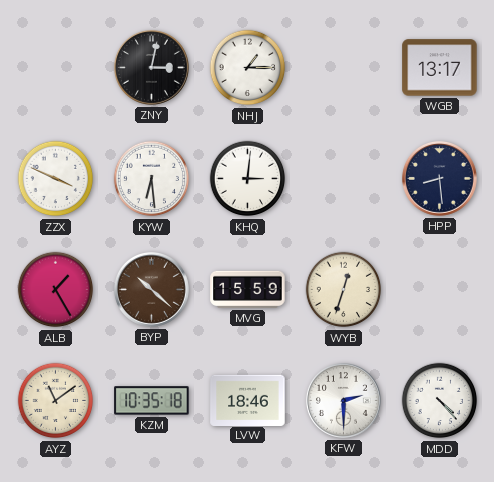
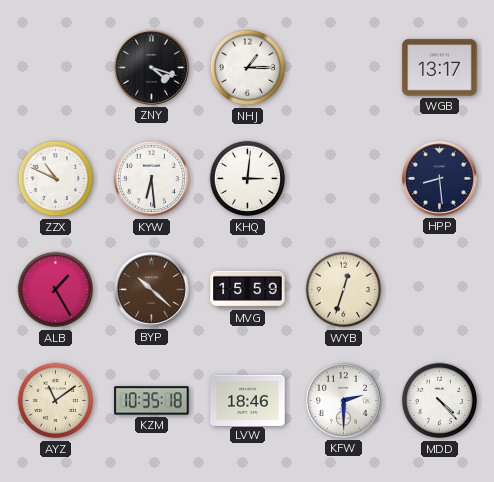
ZNY: 3:02 -> 4:18 (151, 67)
ZZX: 3:49 -> 10:49 (56, 179)
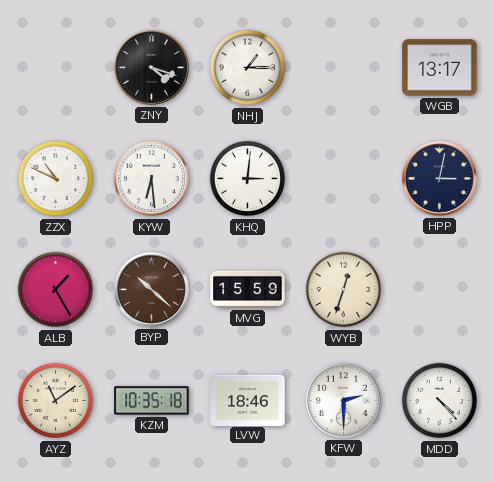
HPP: 8:29 -> 3:02 (439, 178)
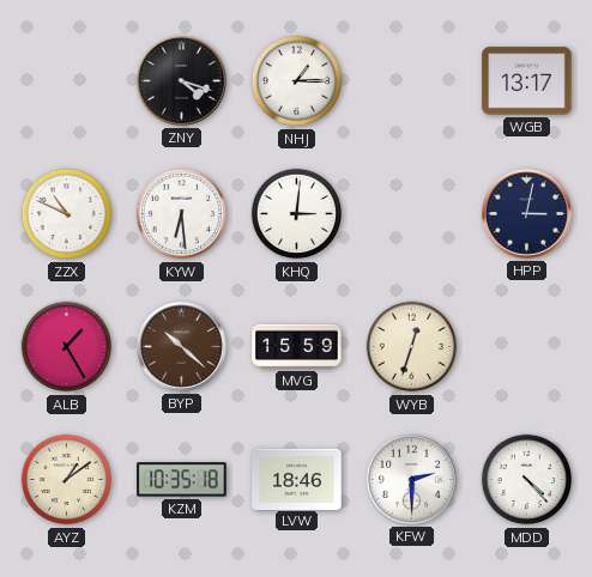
AYZ: 11:09 -> 1:09 (67, 480)
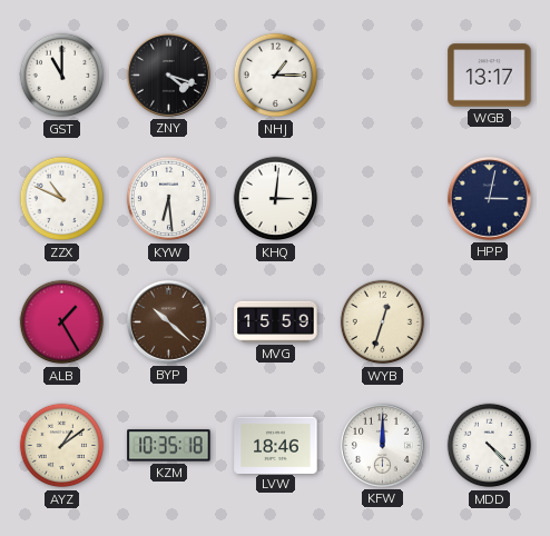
GST: none -> 11:00 (62, 76)
KFW: 2:30 -> 12:00 (382, 445)
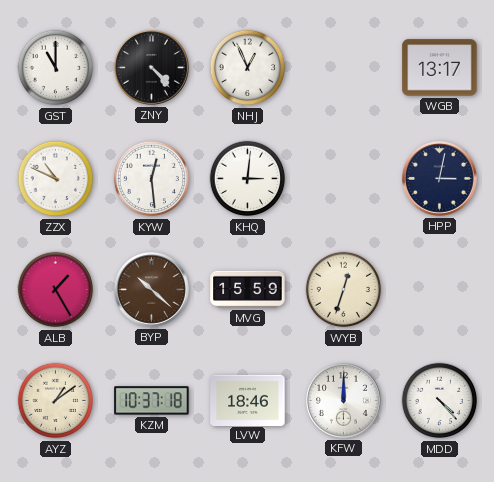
ZNY: 4:18 -> 4:23 (151, 67)
NHJ: 1:15 -> 12:56 (248, 68)
KYW: 6:29 -> 12:29 (152, 179)
KZM: 10:35 -> 10:37 (152, 401)
